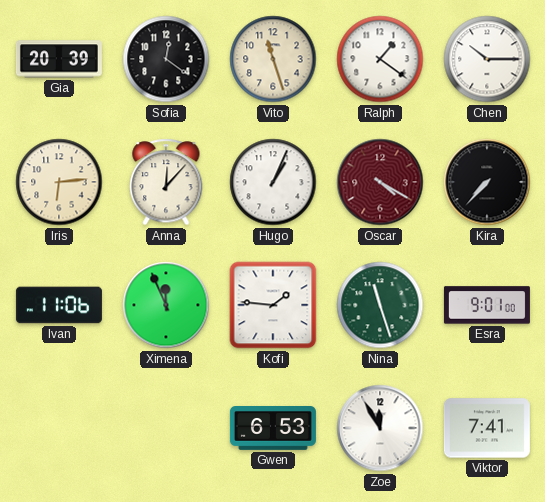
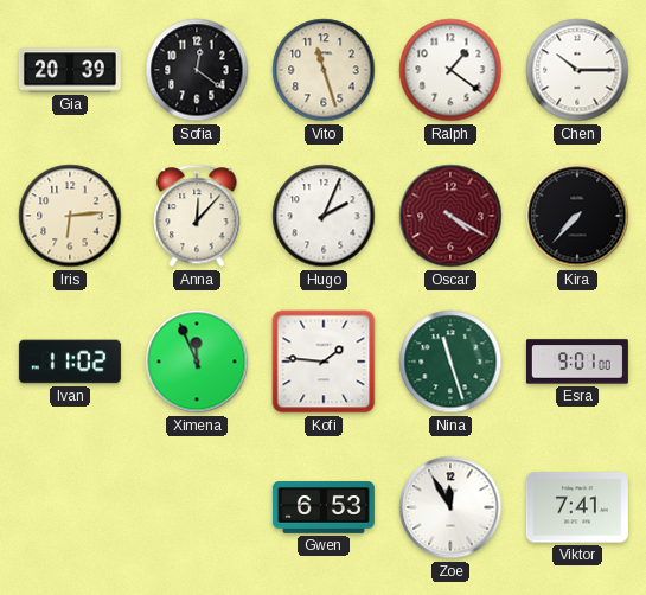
Hugo: 1:04 -> 2:04 (324, 216)
Ivan: 11:06 -> 11:02 (70, 362)
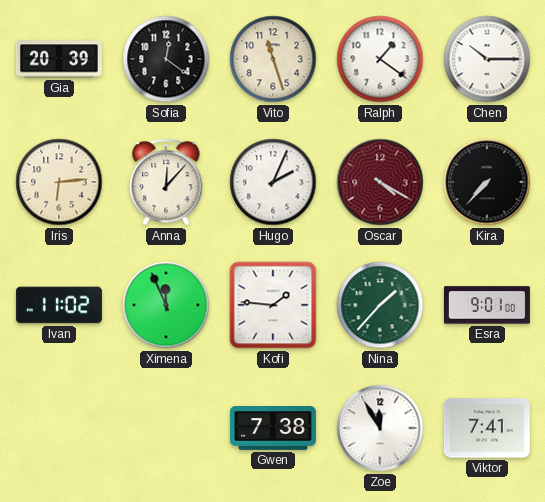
Nina: 11:27 -> 1:37 (380, 305)
Gwen: 6:53 -> 7:38 (273, 429)
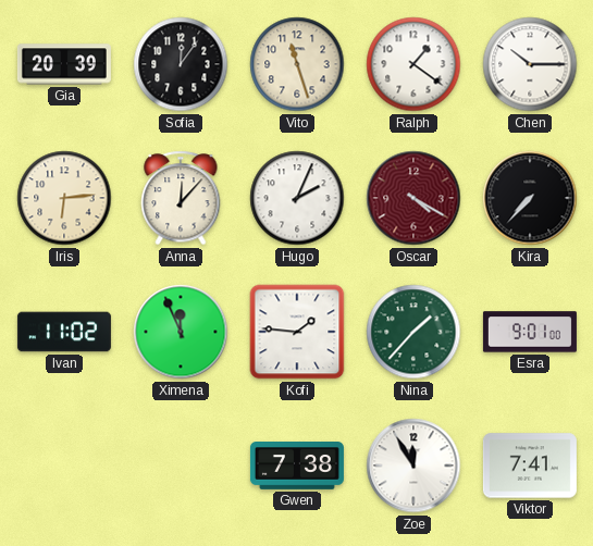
Sofia: 12:21 -> 12:06 (181, 64)
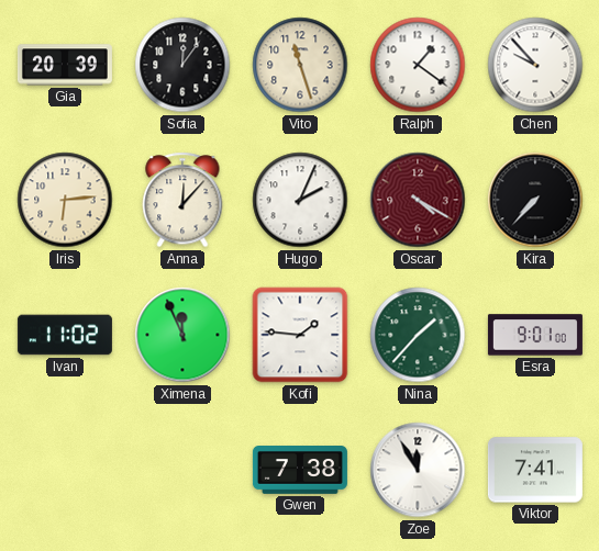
Chen: 10:15 -> 9:53 (535, 65)
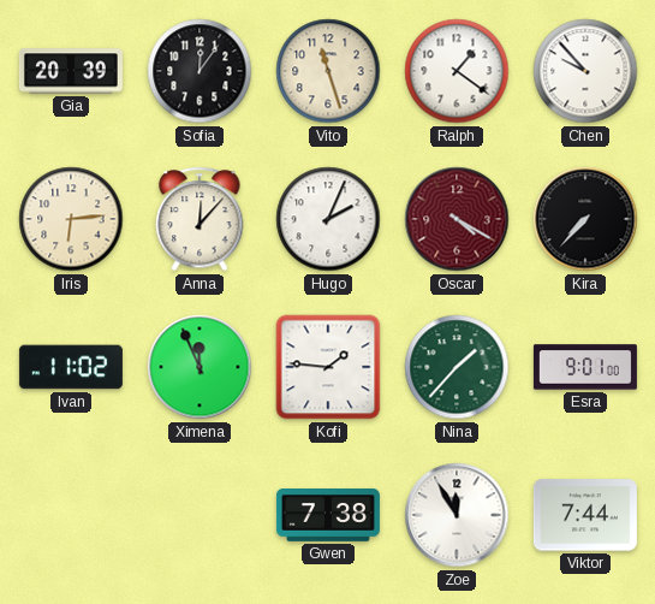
Viktor: 7:41 -> 7:44 (585, 515)
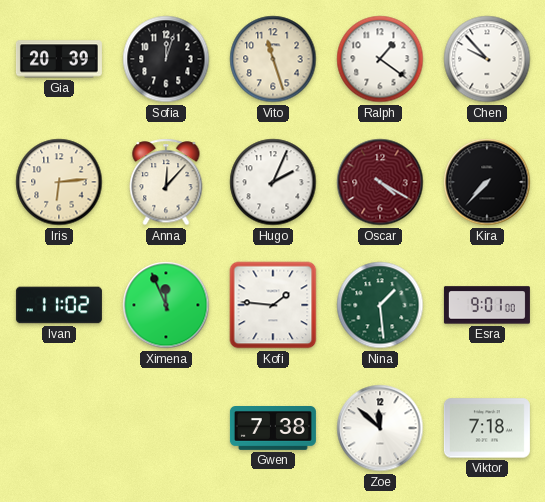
Sofia: 12:06 -> 12:03 (166, 59)
Nina: 1:37 -> 1:29 (380, 305)
Zoe: 11:55 -> 11:52 (380, 428)
Viktor: 7:44 -> 7:18 (487, 428)
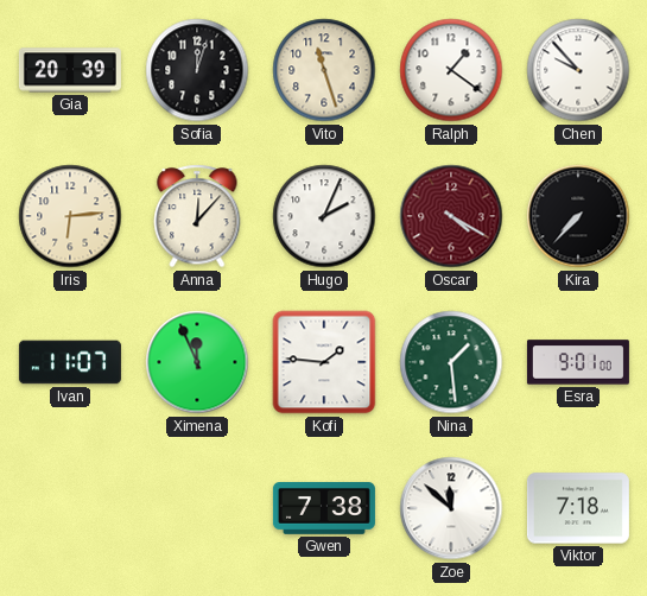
Ivan: 11:02 -> 11:07 (70, 362)
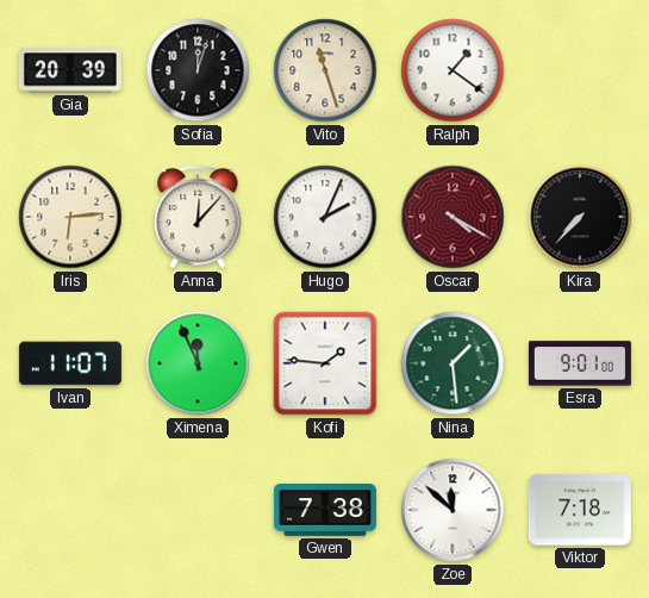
Chen: 9:53 -> none (578, 70)
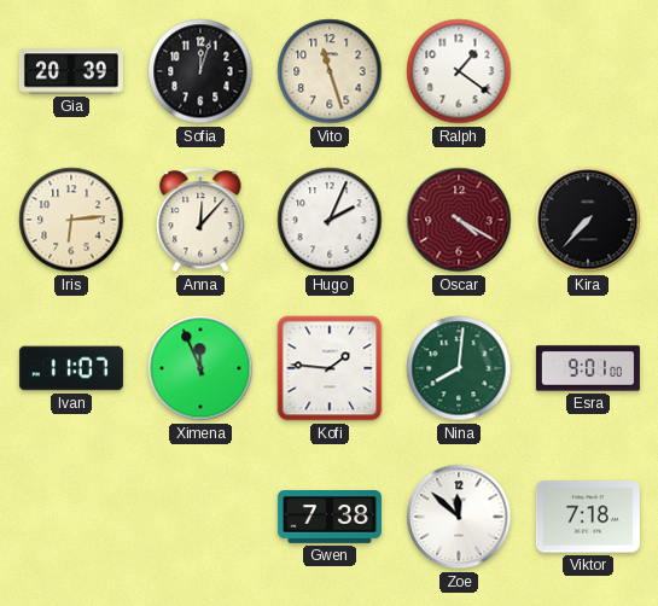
Nina: 1:29 -> 8:01 (459, 368)
